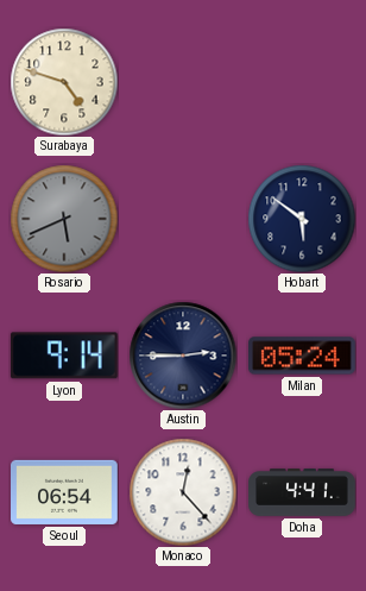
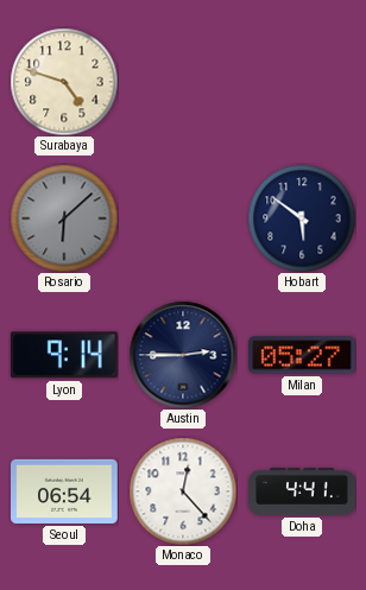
Rosario: 5:41 -> 6:08 (64, 218)
Milan: 05:24 -> 05:27 (303, 355)
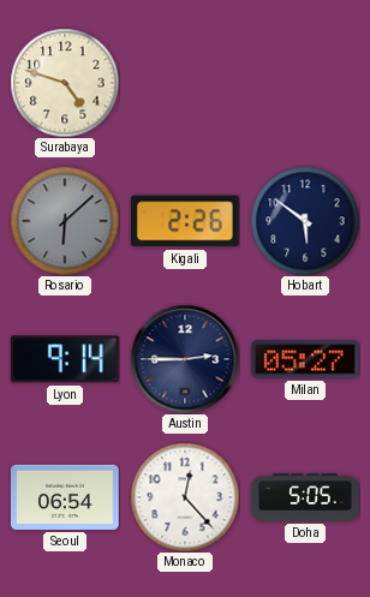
Kigali: none -> 2:26 (185, 221)
Doha: 4:41 -> 5:05 (305, 497)
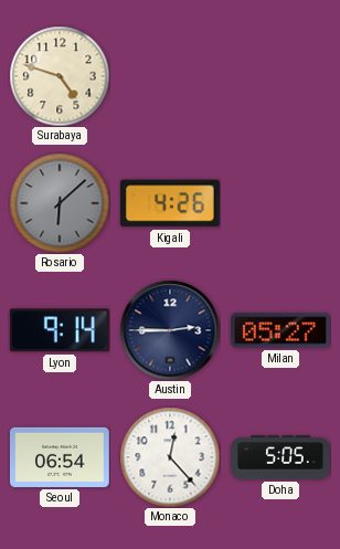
Kigali: 2:26 -> 4:26 (170, 203)
Hobart: 5:51 -> none (305, 221)
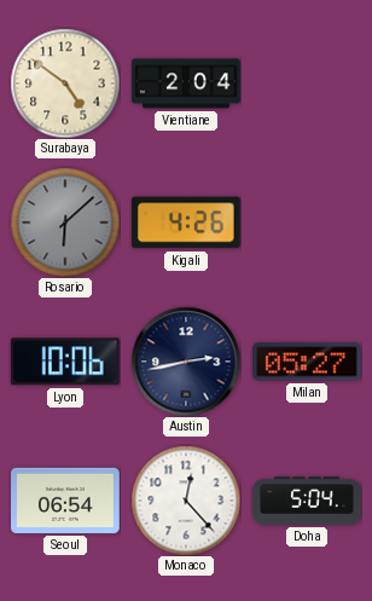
Surabaya: 4:48 -> 4:51 (65, 83)
Vientiane: none -> 2:04 (186, 83)
Lyon: 9:14 -> 10:06 (65, 362)
Austin: 2:45 -> 2:43 (186, 362)
Doha: 5:05 -> 5:04 (307, 501)
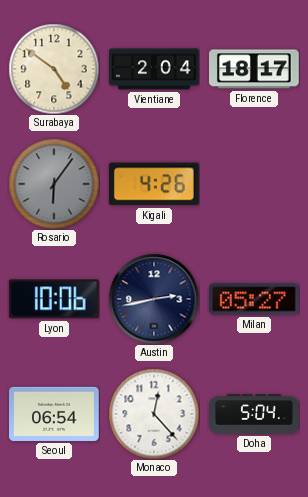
Florence: none -> 18:17 (255, 69)
Rosario: 6:08 -> 6:06 (54, 184)
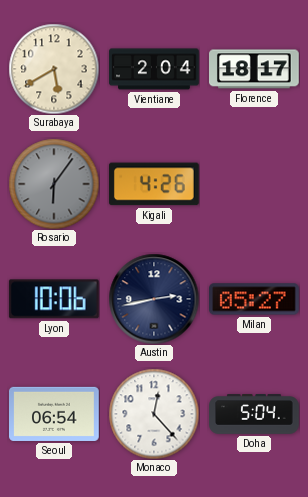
Surabaya: 4:51 -> 5:40 (54, 69)
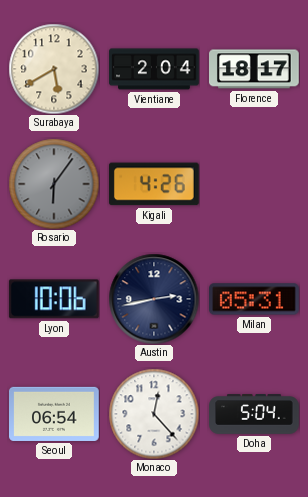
Milan: 05:27 -> 05:31 (255, 299)
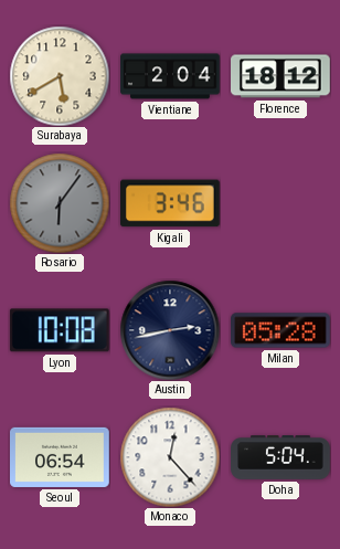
Florence: 18:17 -> 18:12 (281, 76)
Kigali: 4:26 -> 3:46 (170, 203)
Lyon: 10:06 -> 10:08 (60, 330)
Milan: 05:31 -> 05:28 (281, 330)
